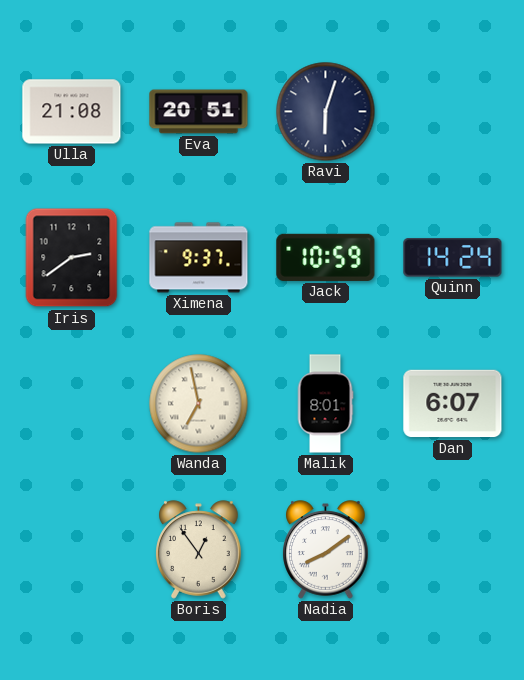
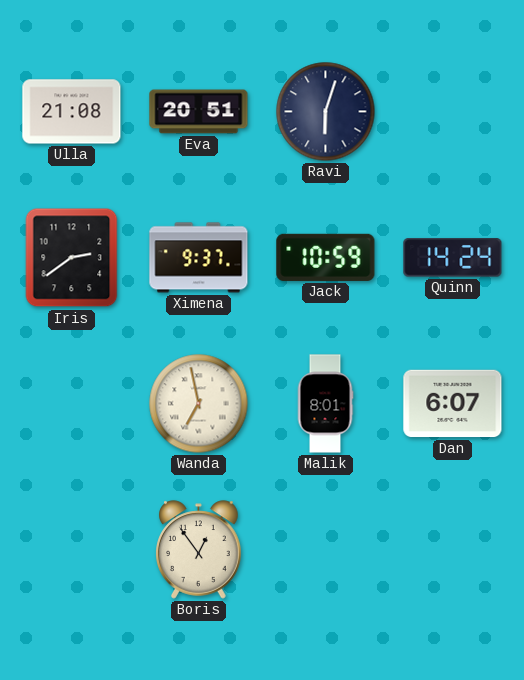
Nadia: 8:09 -> none (326, 550)
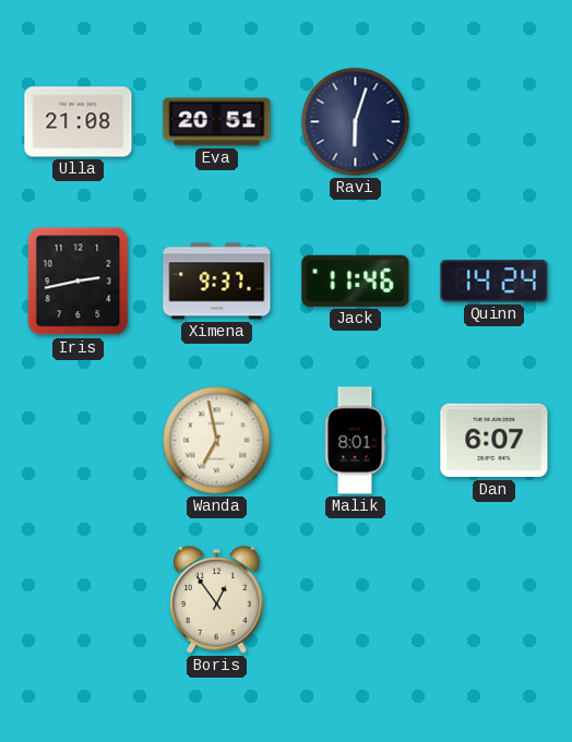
Iris: 2:39 -> 2:43 (79, 282)
Jack: 10:59 -> 11:46 (356, 280)
